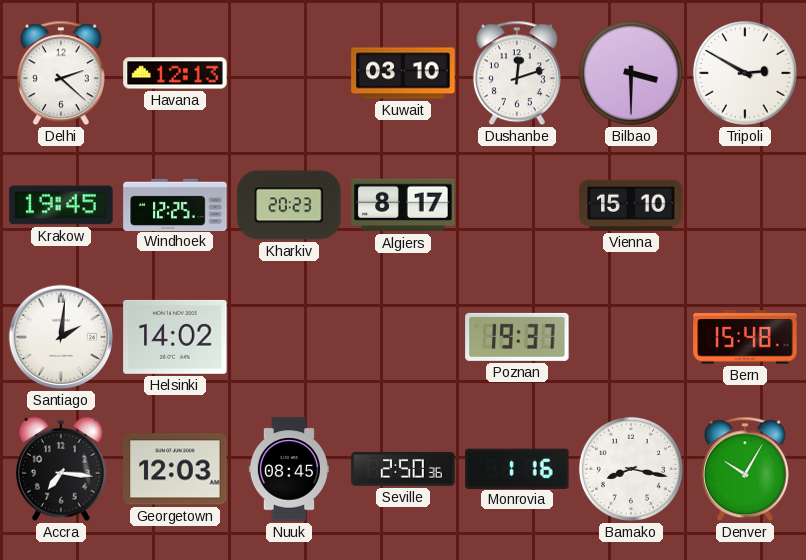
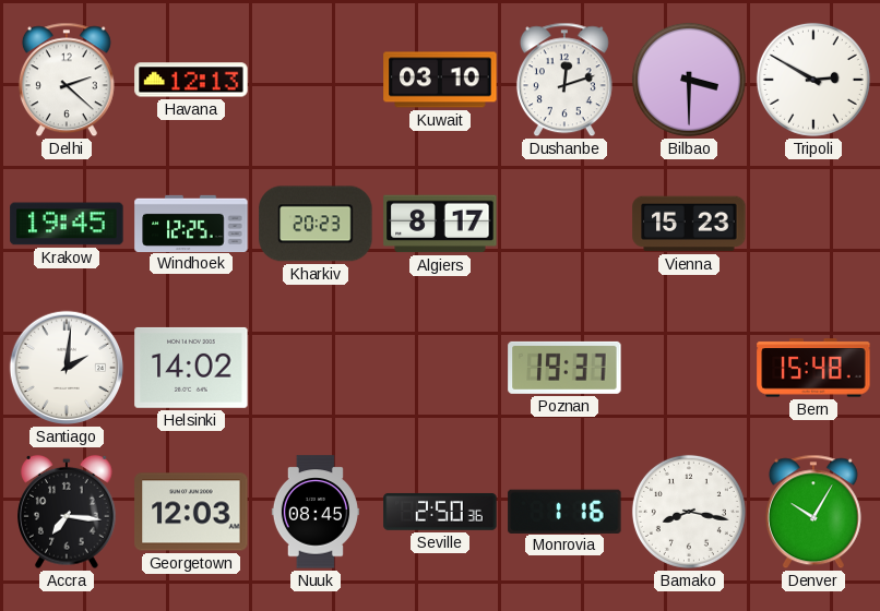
Vienna: 15:10 -> 15:23 (689, 224)
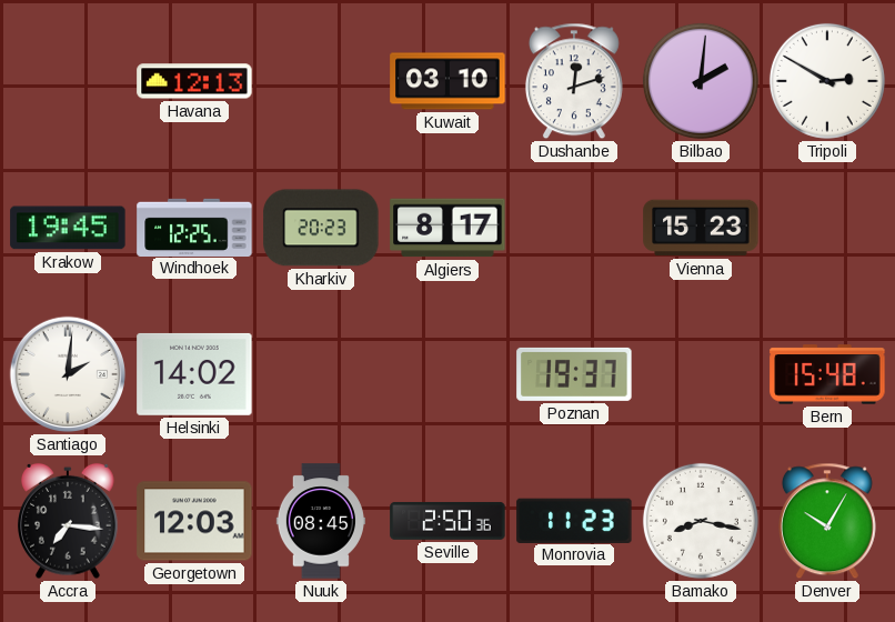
Delhi: 2:22 -> none (67, 80)
Bilbao: 3:30 -> 2:01 (701, 81)
Monrovia: 1:16 -> 11:23 (574, 520)
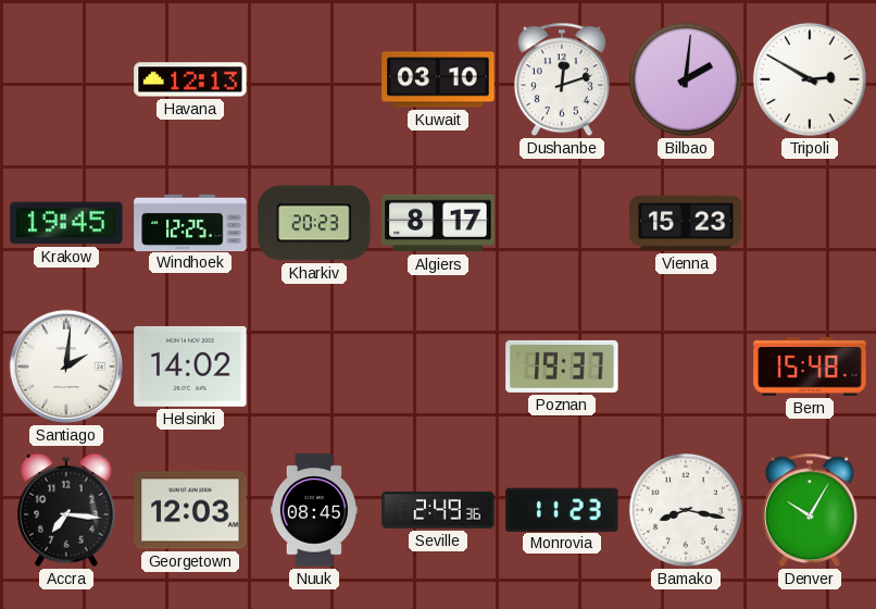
Seville: 2:50 -> 2:49 (438, 510)
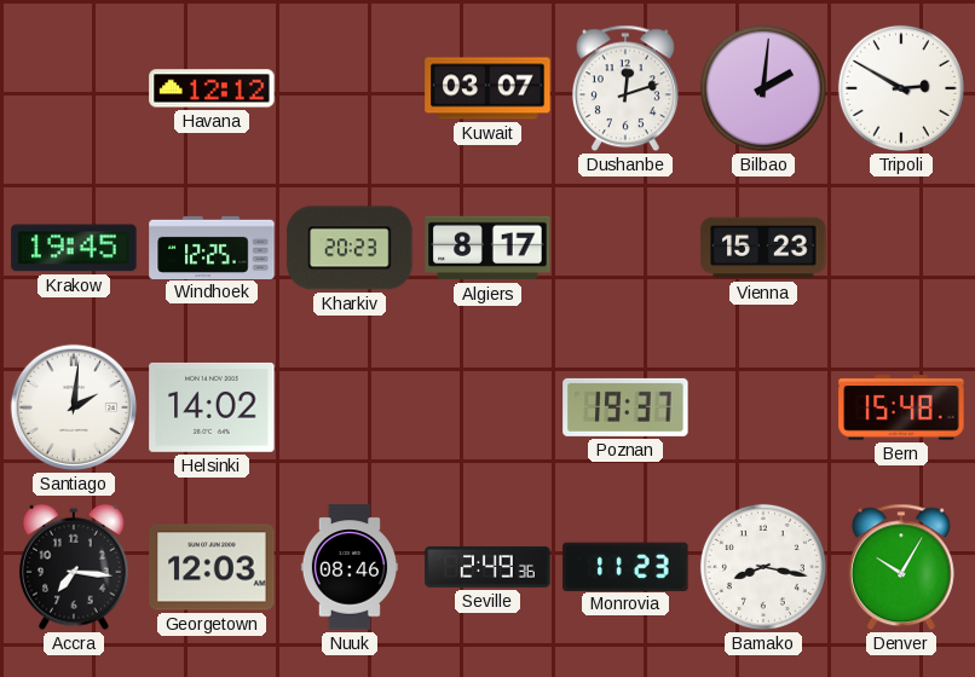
Havana: 12:13 -> 12:12 (212, 88)
Kuwait: 03:10 -> 03:07 (487, 88)
Nuuk: 08:45 -> 08:46 (350, 567)
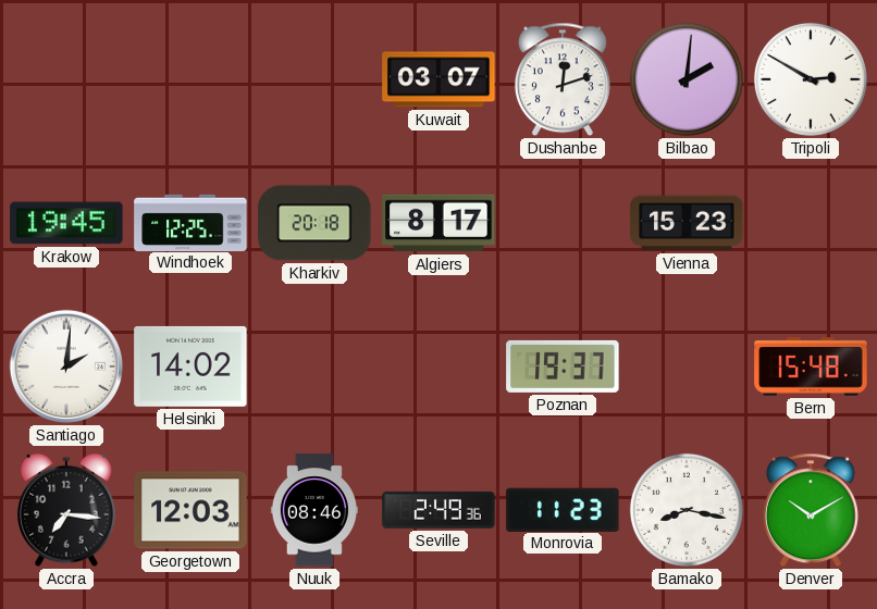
Havana: 12:12 -> none (212, 88)
Kharkiv: 20:23 -> 20:18 (314, 223)
Denver: 10:05 -> 10:10 (811, 510)
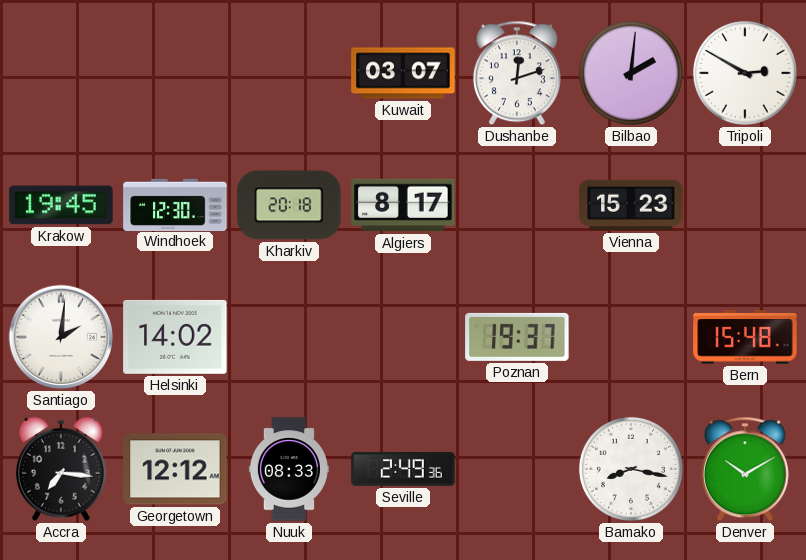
Windhoek: 12:25 -> 12:30 (175, 204)
Georgetown: 12:03 -> 12:12 (175, 469)
Nuuk: 08:46 -> 08:33 (289, 469)
Monrovia: 11:23 -> none (563, 509)
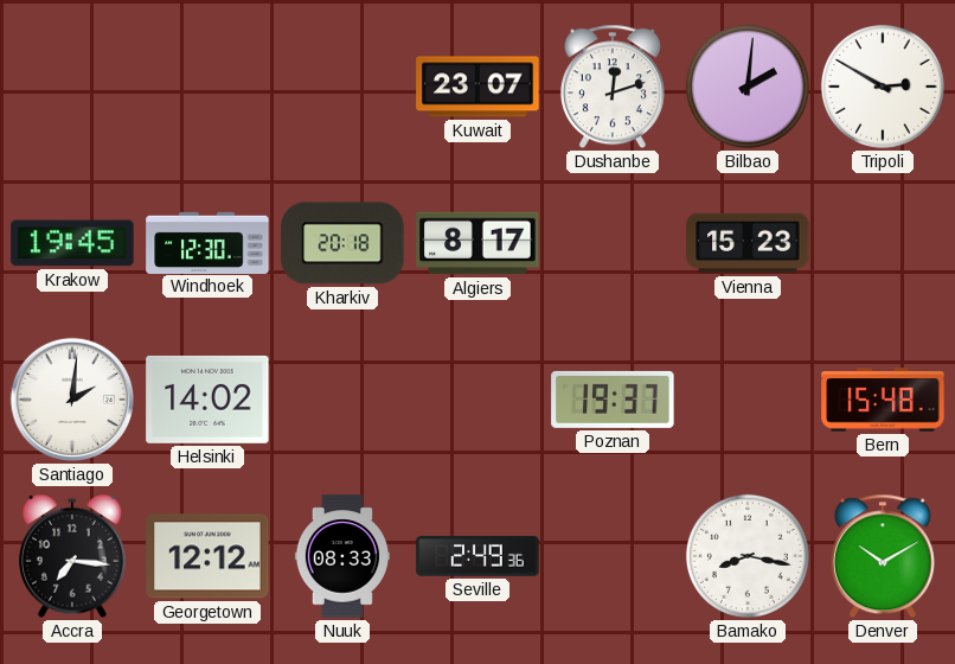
Kuwait: 03:07 -> 23:07 (477, 87)
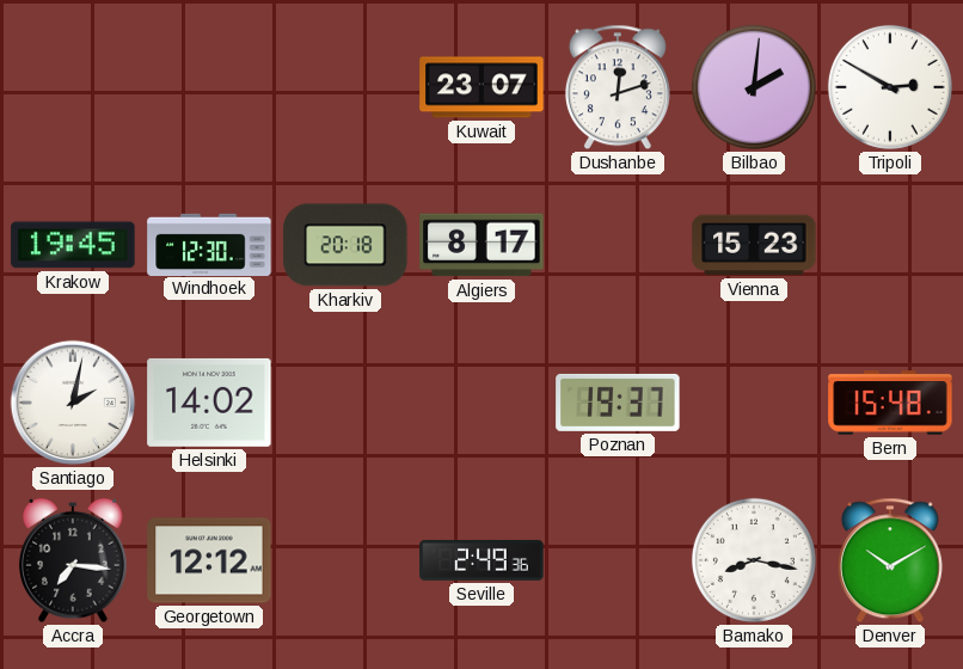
Santiago: 2:01 -> 2:02 (73, 403)
Nuuk: 08:33 -> none (342, 556)
